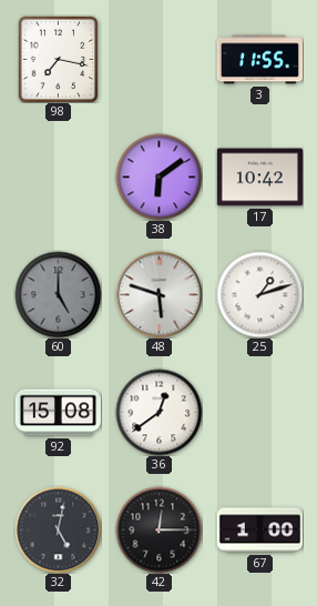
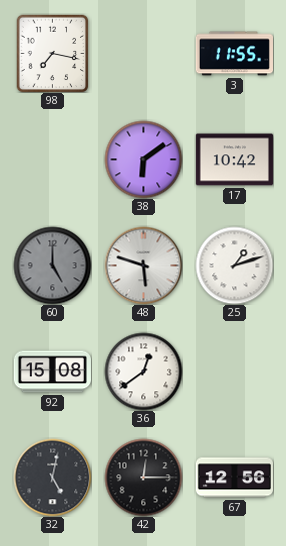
67: 1:00 -> 12:56 (234, 478)
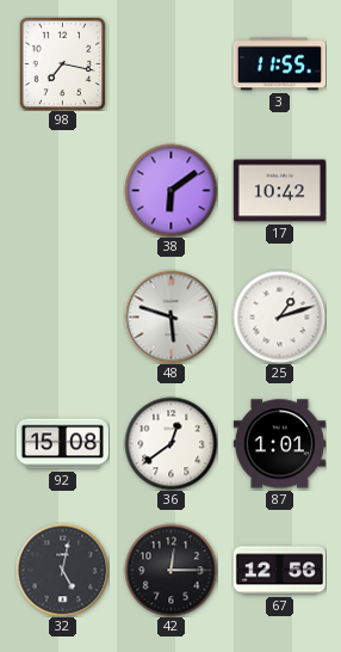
60: 5:00 -> none (52, 265)
87: none -> 1:01 (279, 444)
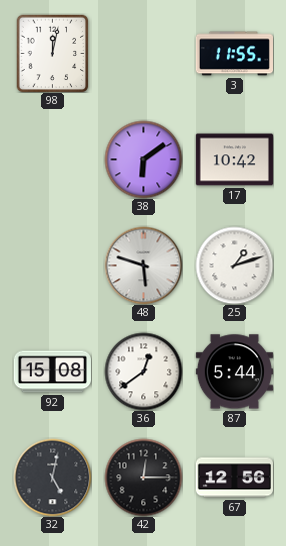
98: 7:17 -> 12:02 (53, 53)
87: 1:01 -> 5:44 (234, 372)
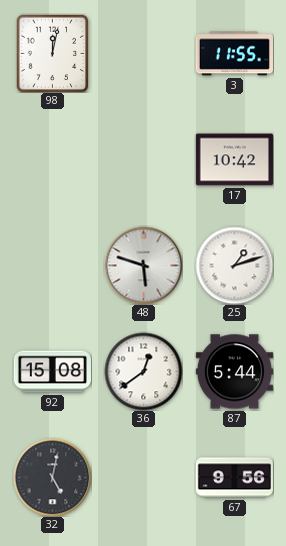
38: 6:09 -> none (143, 159)
42: 12:15 -> none (143, 477)
67: 12:56 -> 9:56 (234, 478)
